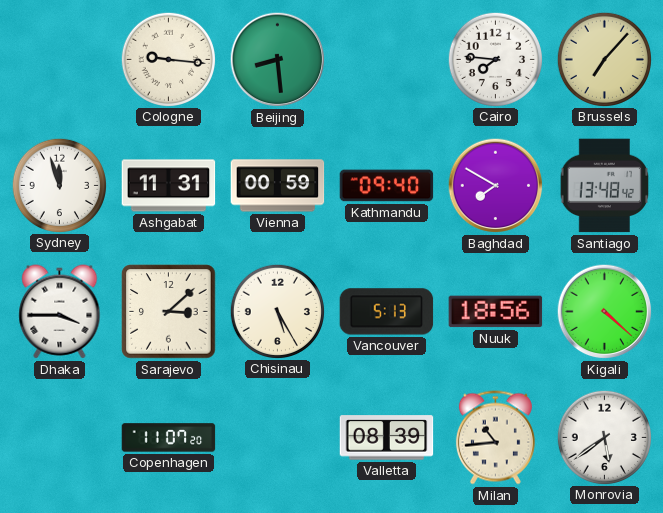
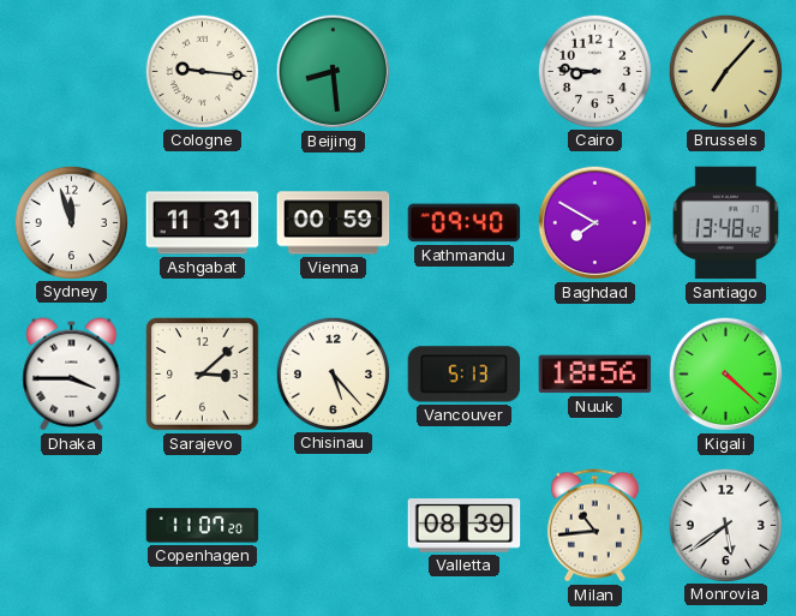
Cairo: 7:46 -> 8:46 (594, 71)
Chisinau: 5:25 -> 5:23 (333, 373)
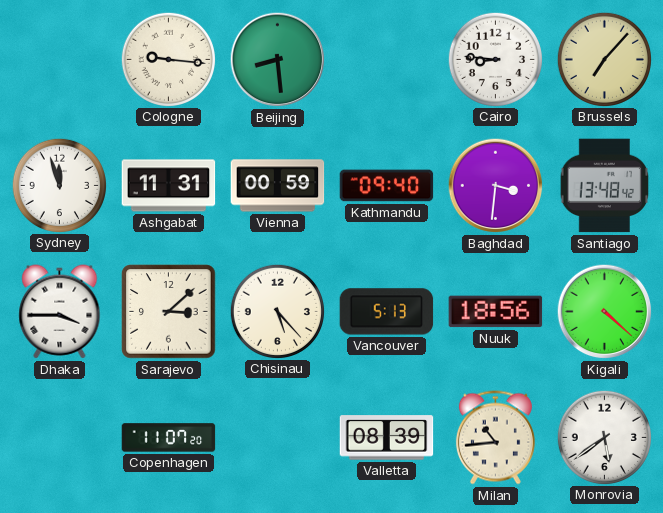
Baghdad: 7:50 -> 3:31 (496, 186)
